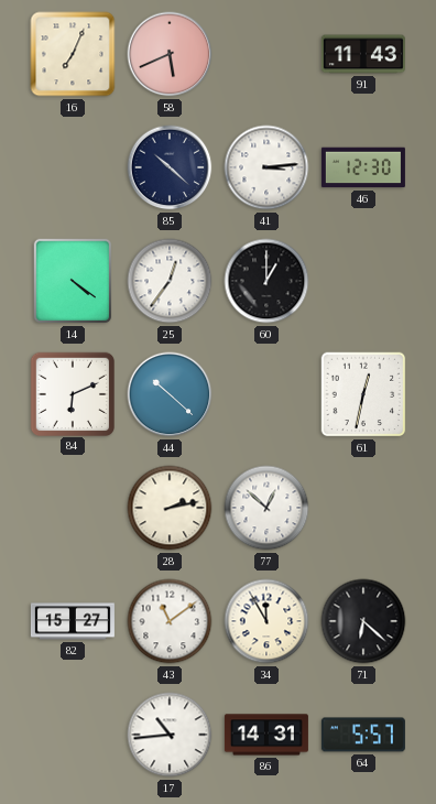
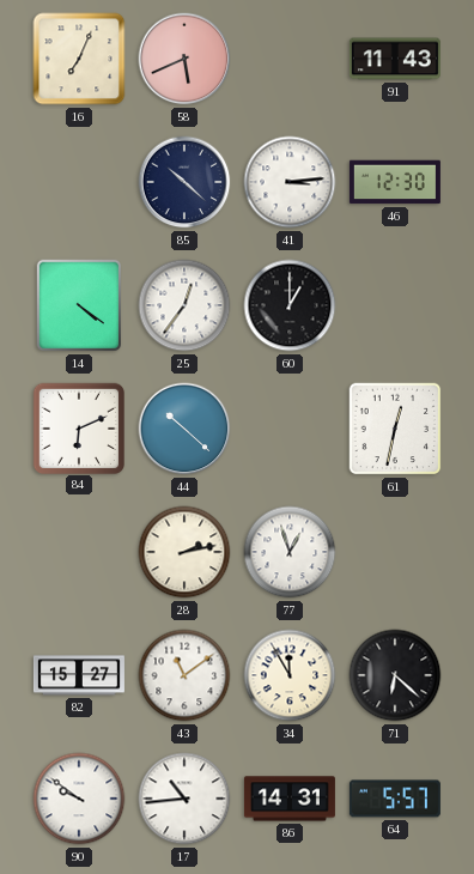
77: 12:52 -> 12:57 (290, 552)
90: none -> 9:51 (79, 799)
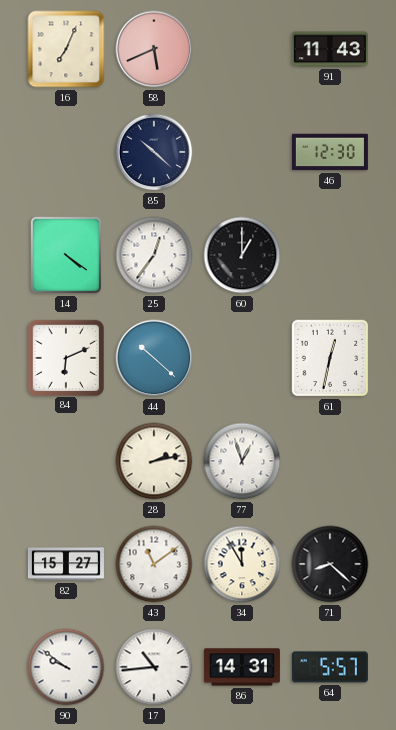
41: 3:14 -> none (290, 182)
71: 6:22 -> 8:22 (330, 564)
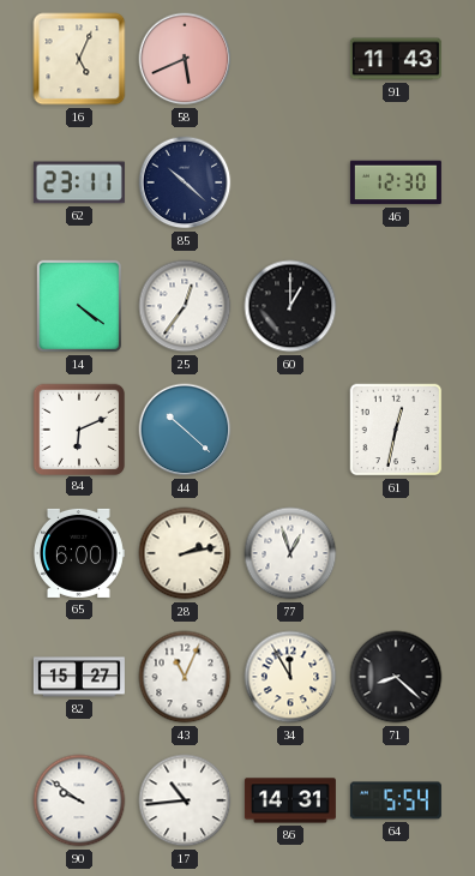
16: 7:04 -> 5:04 (79, 59)
62: none -> 23:11 (79, 182)
65: none -> 6:00 (79, 553)
43: 11:09 -> 11:04 (185, 677)
64: 5:57 -> 5:54 (396, 800)
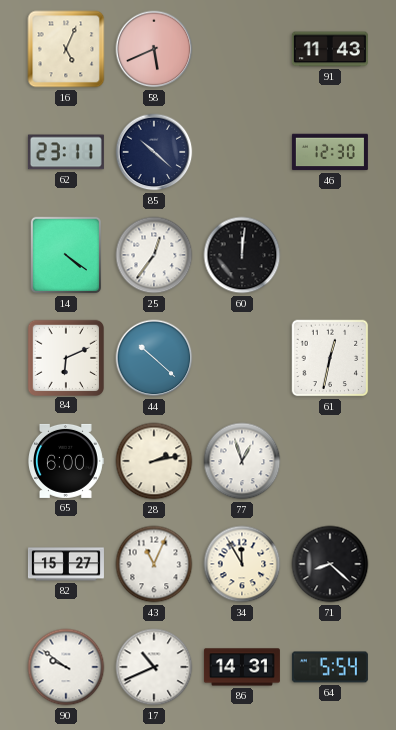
60: 1:00 -> 12:01 (242, 255)
17: 10:44 -> 10:41 (154, 667)
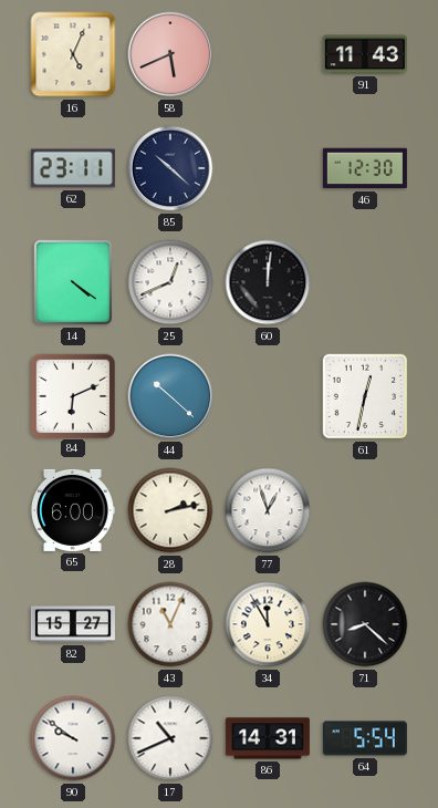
25: 12:36 -> 12:41 (170, 282)
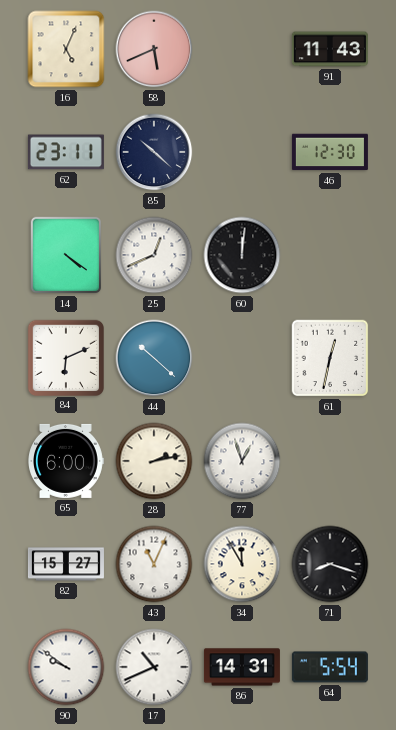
71: 8:22 -> 8:18 (330, 564)
